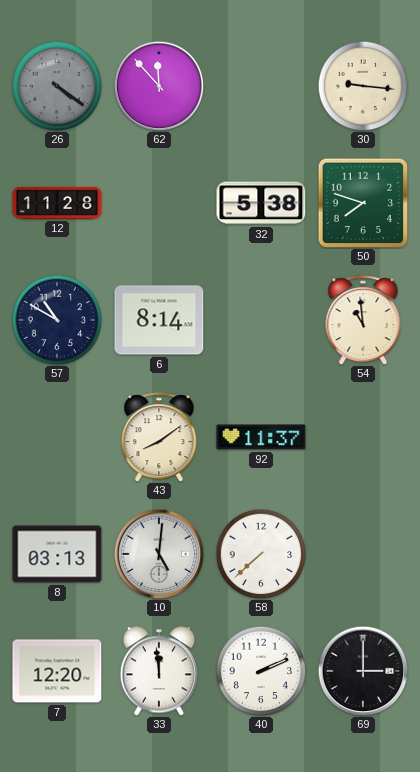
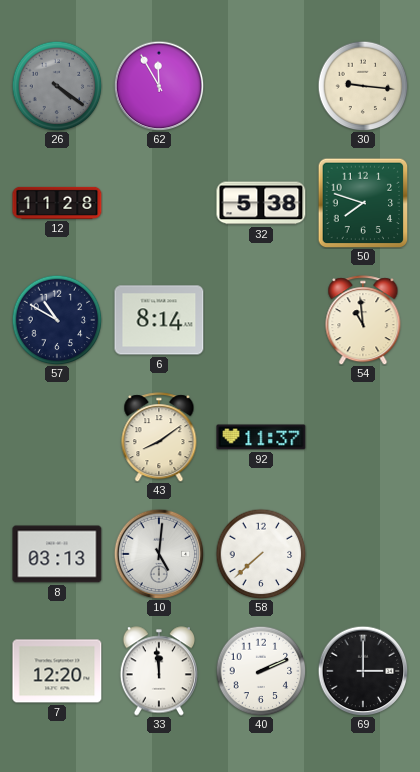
62: 11:53 -> 11:55 (159, 86)
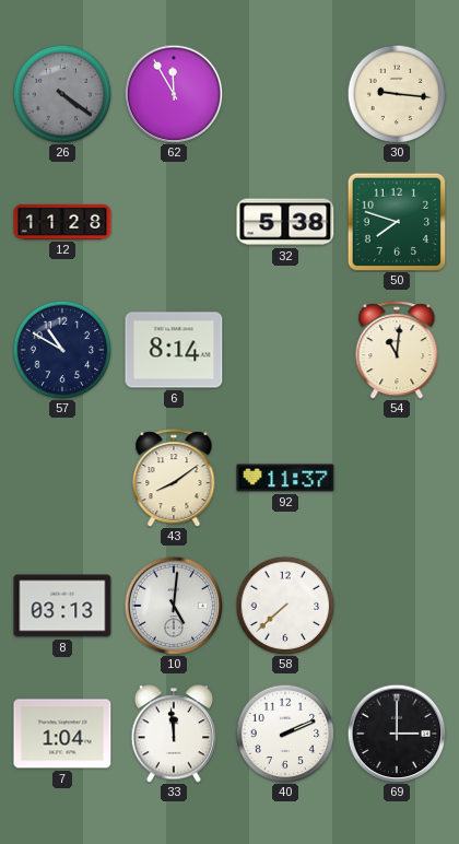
54: 10:59 -> 11:01 (397, 350)
7: 12:20 -> 1:04 (62, 734)
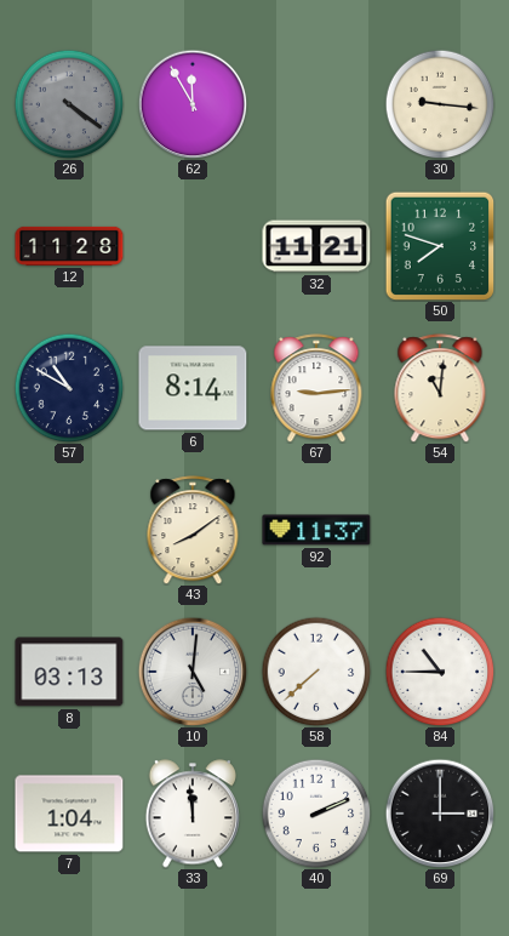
32: 5:38 -> 11:21 (316, 246)
67: none -> 9:14 (316, 388)
84: none -> 10:45 (440, 672)
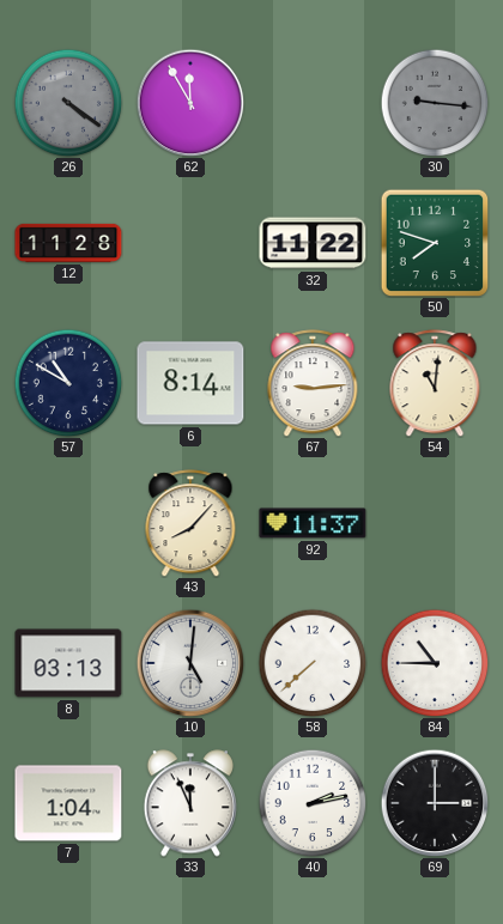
30 dial: cream -> grey (435, 103)
32: 11:21 -> 11:22 (313, 243)
43: 8:09 -> 8:07 (190, 523)
33: 11:59 -> 11:56 (189, 803)
40: 2:11 -> 2:13 (313, 803)
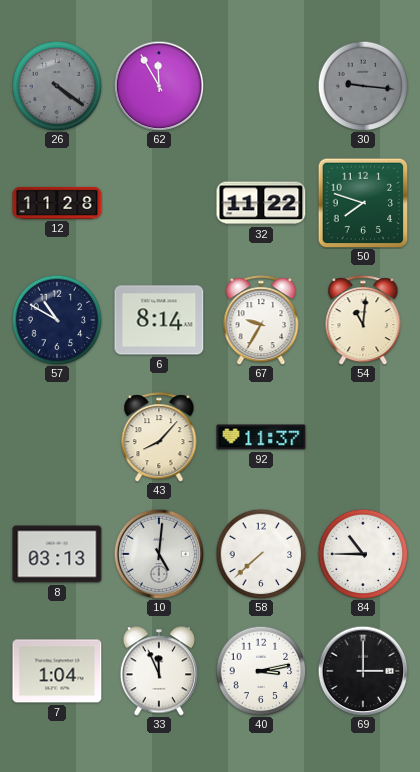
67: 9:14 -> 9:35 (261, 320)
40: 2:13 -> 3:13 (261, 671)
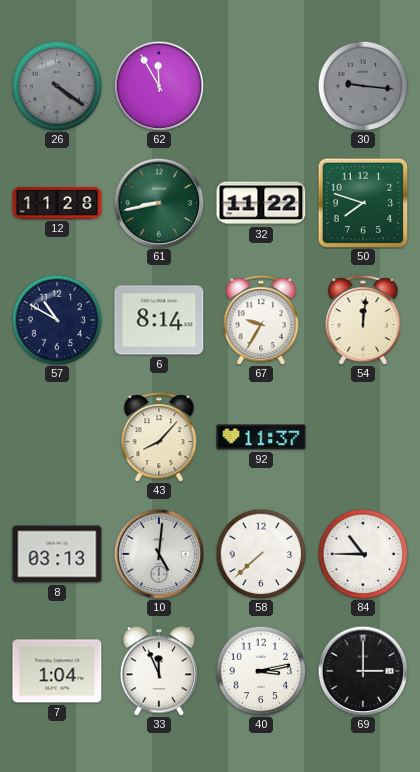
61: none -> 8:43 (159, 203)
54: 11:01 -> 12:01 (363, 320)
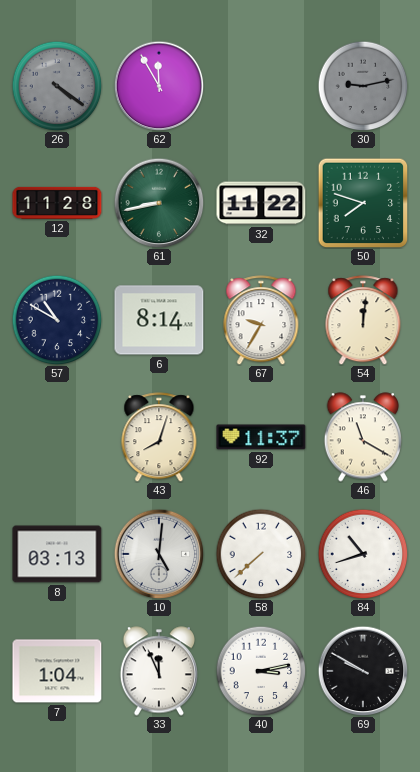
30: 9:16 -> 9:13 (363, 86)
43: 8:07 -> 8:03 (159, 437)
46: none -> 11:20 (362, 437)
84: 10:45 -> 10:42 (363, 554)
69: 3:00 -> 9:50 (363, 671)
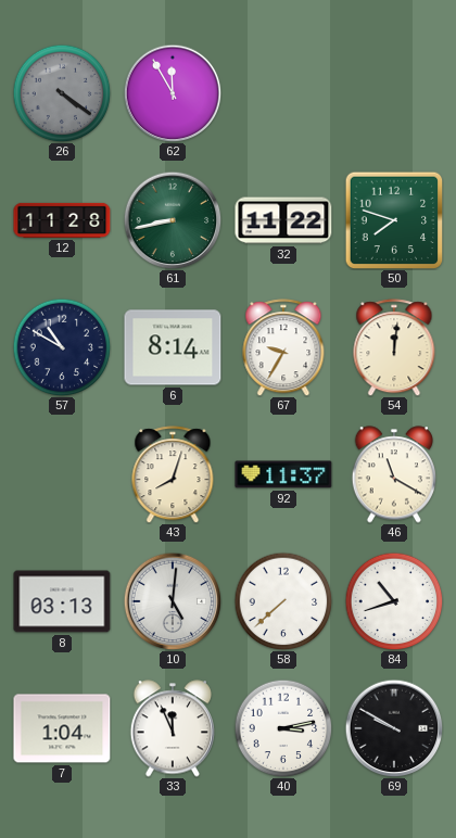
30: 9:13 -> none (363, 86)
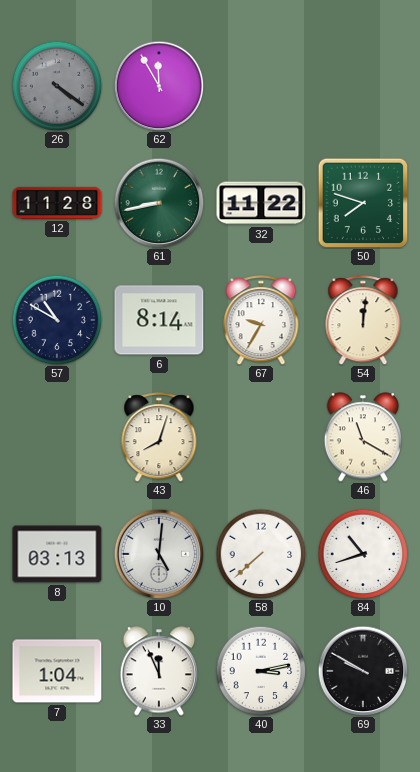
92: 11:37 -> none (283, 474)
